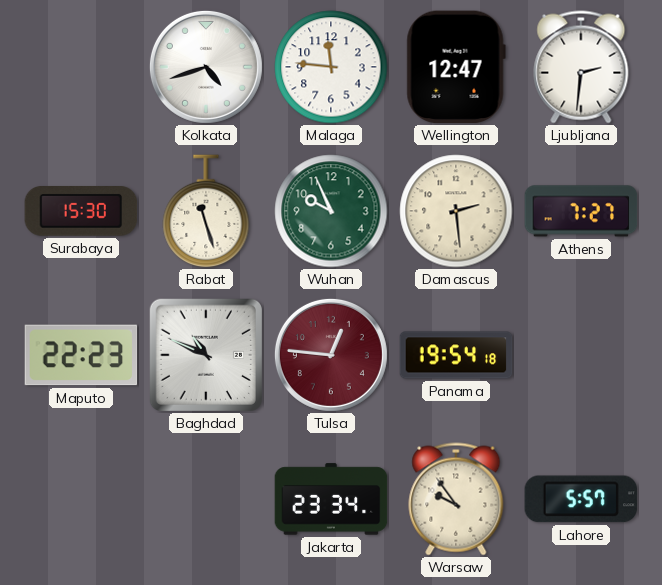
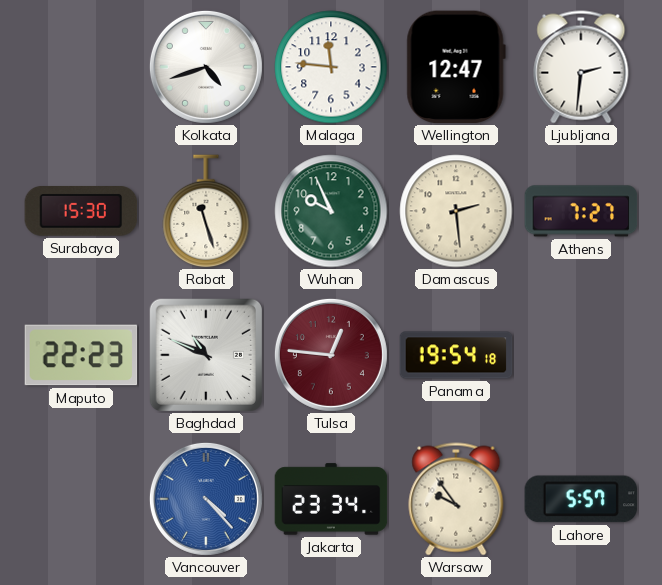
Vancouver: none -> 4:23 (206, 499)
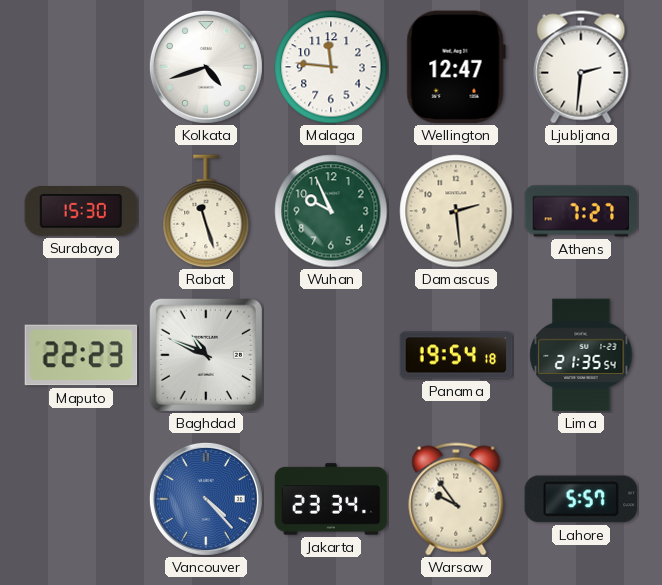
Tulsa: 12:46 -> none (331, 355)
Lima: none -> 21:35 (581, 355)
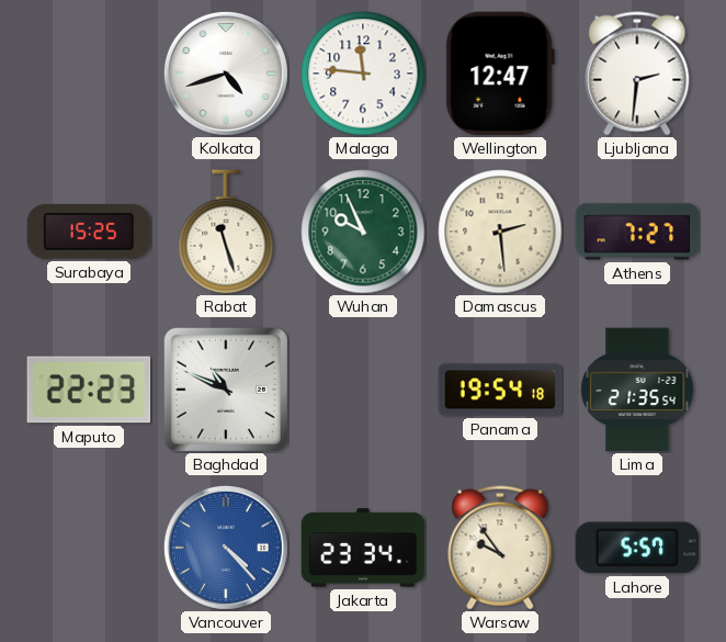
Surabaya: 15:30 -> 15:25 (89, 233)
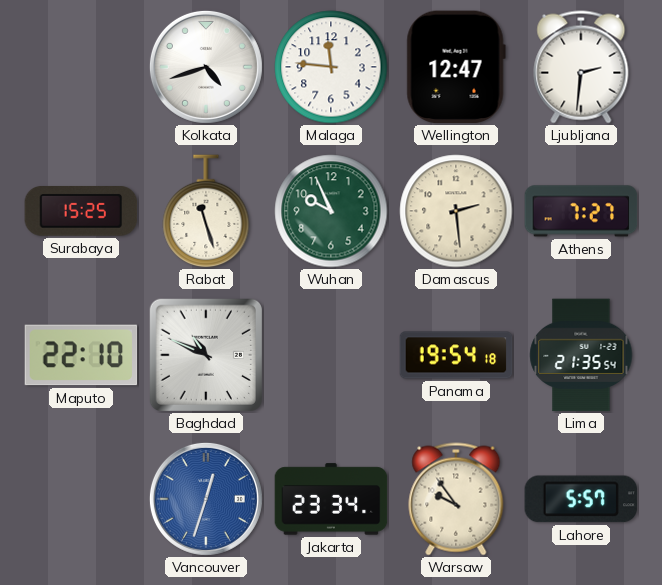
Maputo: 22:23 -> 22:10 (81, 355)
Vancouver: 4:23 -> 12:33 (206, 499)
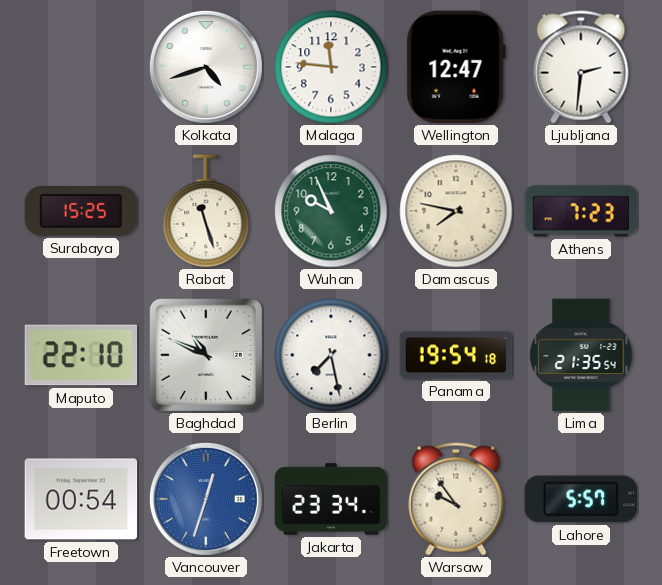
Damascus: 2:29 -> 7:47 (456, 211)
Athens: 7:27 -> 7:23 (581, 211)
Berlin: none -> 7:28 (331, 355)
Freetown: none -> 00:54 (81, 499)
